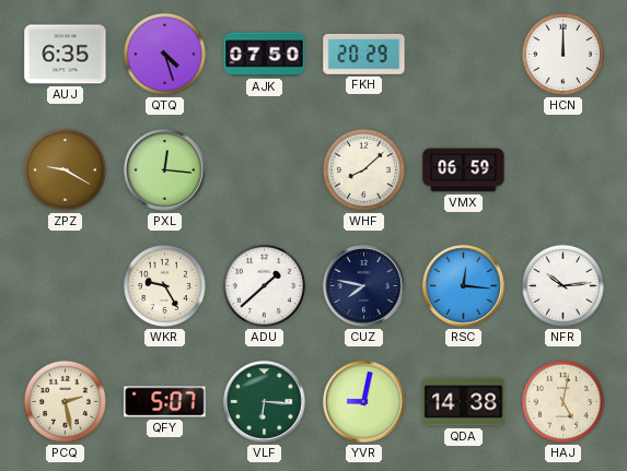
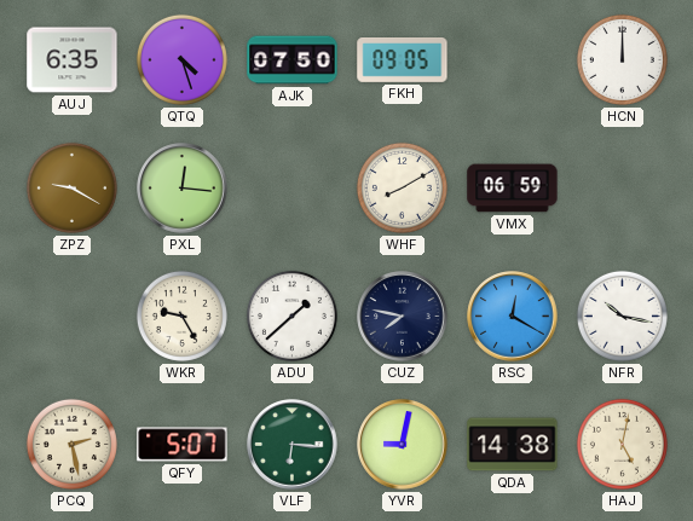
FKH: 20:29 -> 09:05 (403, 60)
WHF: 8:08 -> 8:10 (402, 187)
RSC: 12:16 -> 12:20 (513, 317)
NFR: 10:14 -> 10:17 (622, 316)
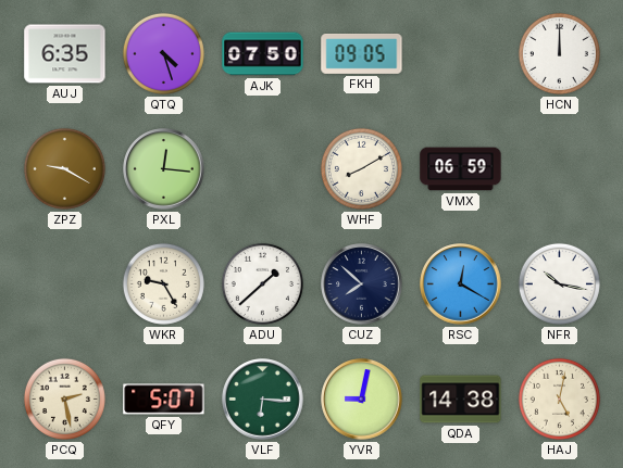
CUZ: 7:47 -> 7:52 (362, 284)
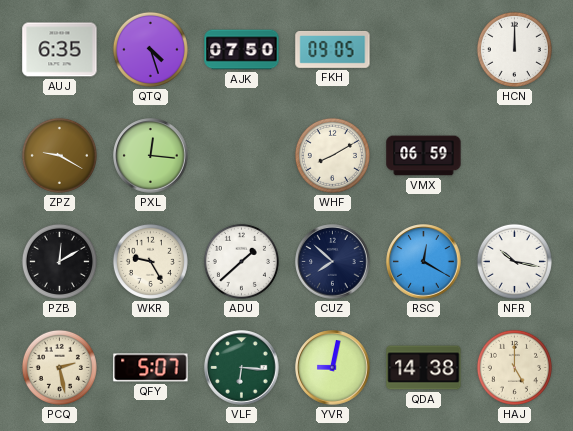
PZB: none -> 12:10 (59, 261)
HAJ: 5:02 -> 5:00 (514, 367)
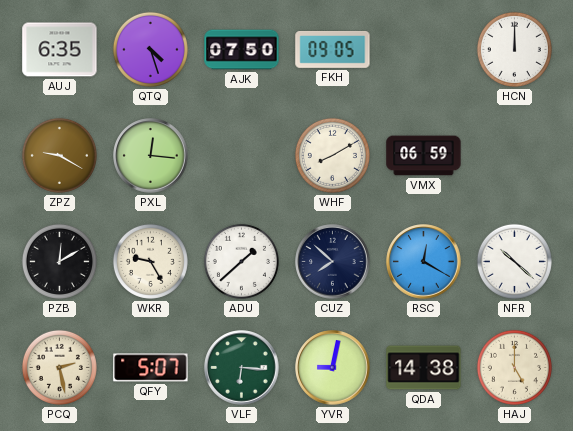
NFR: 10:17 -> 10:22 (514, 261)
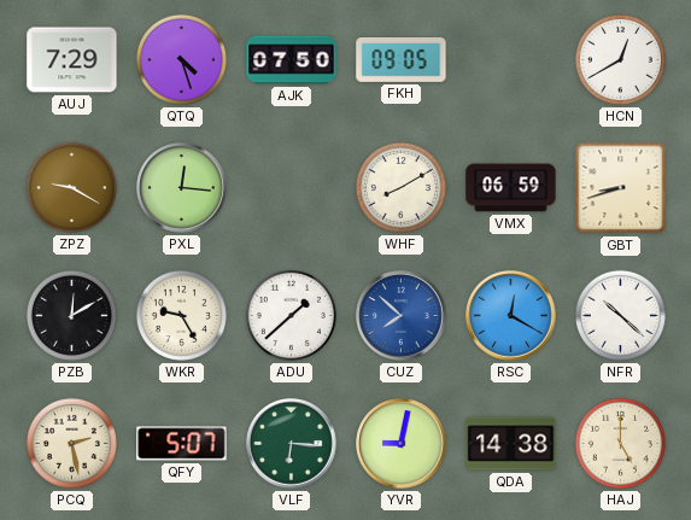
AUJ: 6:35 -> 7:29 (72, 60)
HCN: 12:00 -> 12:40 (620, 59)
GBT: none -> 8:42 (621, 188)
CUZ dial: navy -> blue (402, 316)
